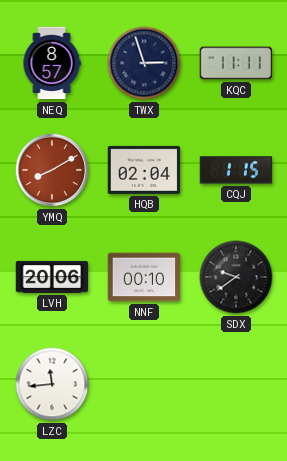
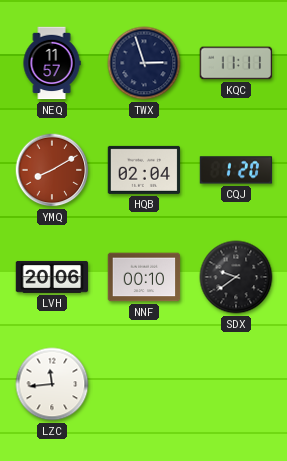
NEQ: 8:57 -> 11:57 (52, 63)
CQJ: 1:15 -> 1:20 (236, 170)
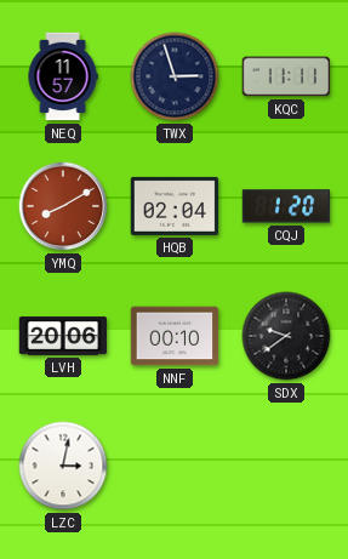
LZC: 11:44 -> 3:02 (63, 466)
